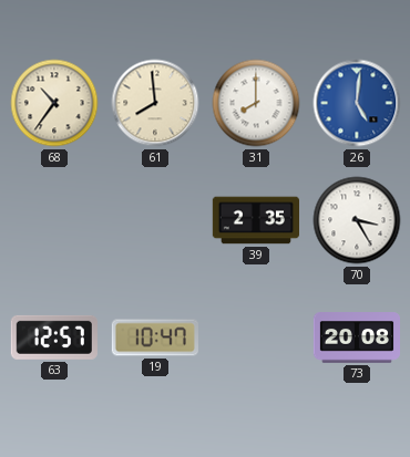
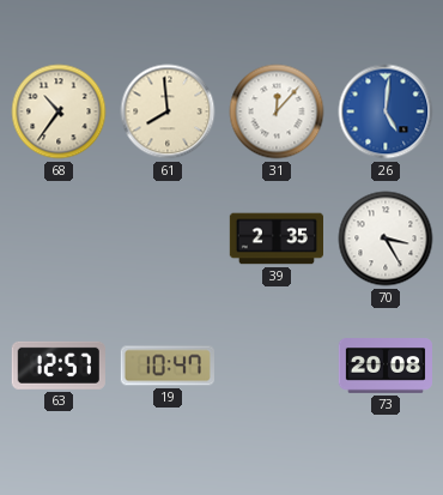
31: 8:00 -> 12:07 (277, 111)
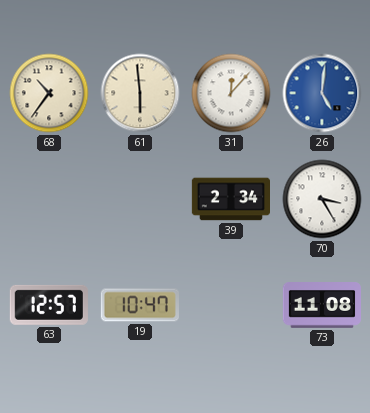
61: 7:59 -> 5:59 (140, 93)
39: 2:35 -> 2:34 (230, 199)
73: 20:08 -> 11:08 (321, 305)
